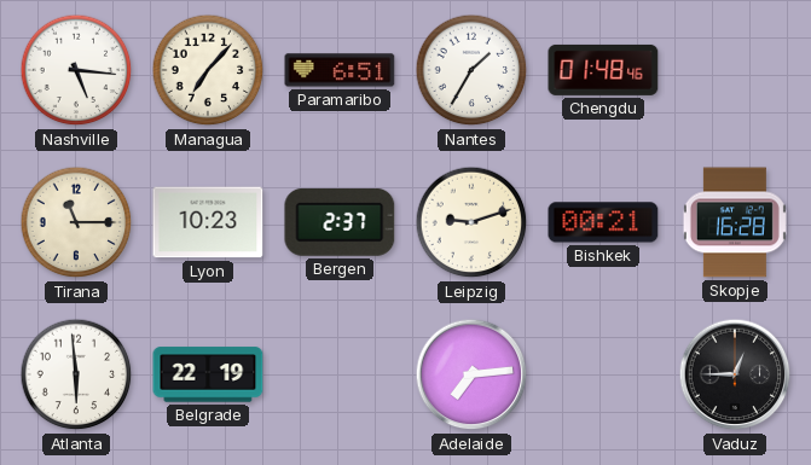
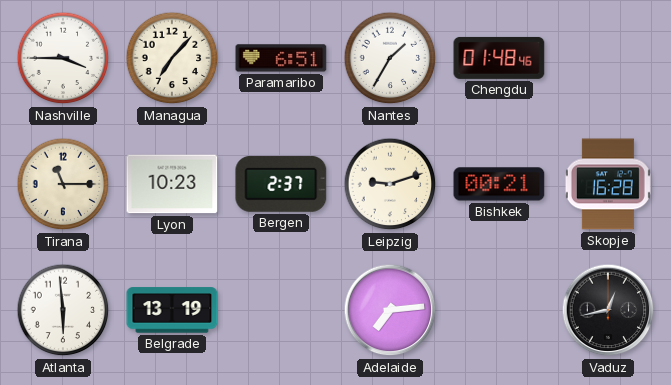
Nashville: 5:16 -> 3:45 (63, 58)
Belgrade: 22:19 -> 13:19 (172, 310)
Vaduz: 12:45 -> 12:43 (608, 310)
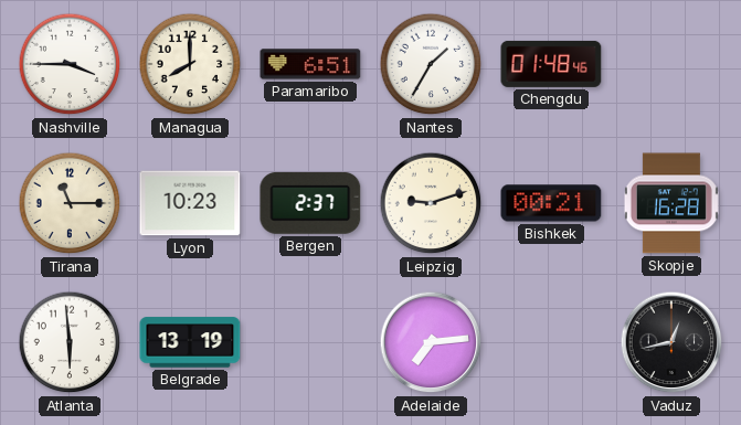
Managua: 7:07 -> 8:00 (190, 64)
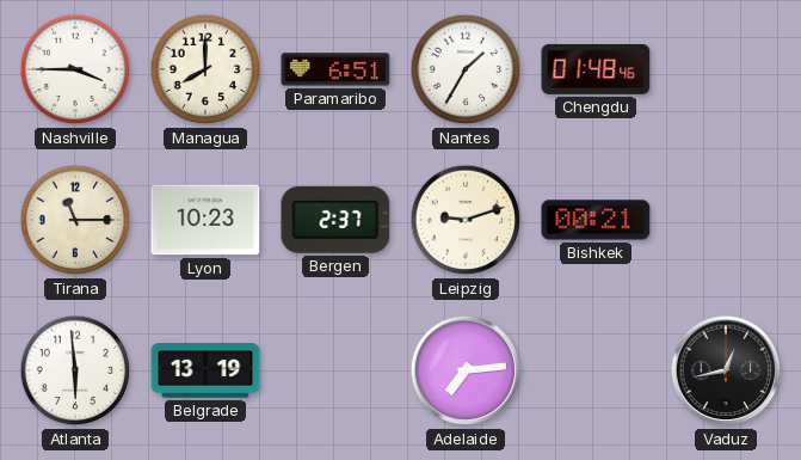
Skopje: 16:28 -> none (671, 203)
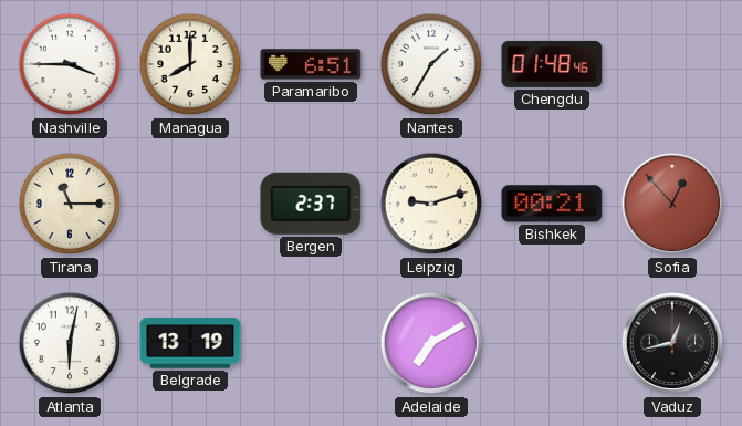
Lyon: 10:23 -> none (205, 220)
Sofia: none -> 12:53 (672, 204)
Atlanta: 5:59 -> 6:02 (70, 343)
Adelaide: 7:14 -> 7:10 (431, 343)
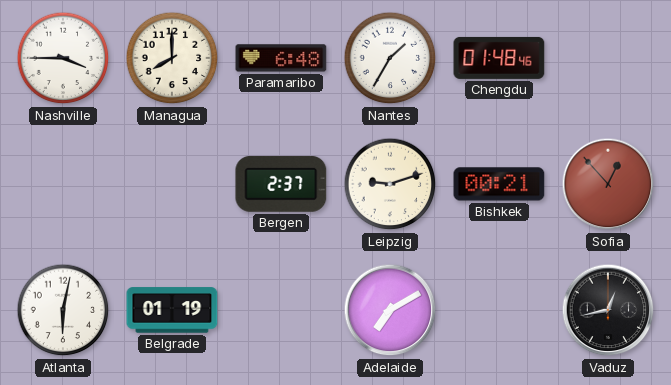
Paramaribo: 6:51 -> 6:48 (281, 58)
Tirana: 11:15 -> none (70, 204)
Belgrade: 13:19 -> 01:19 (172, 310)
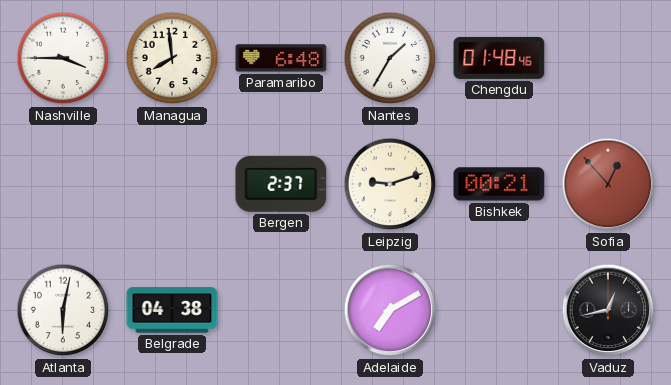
Managua: 8:00 -> 7:59 (172, 58)
Belgrade: 01:19 -> 04:38 (172, 310)
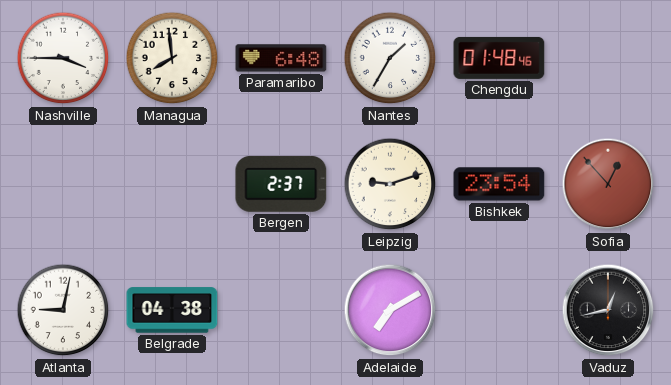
Bishkek: 00:21 -> 23:54 (499, 184)
Atlanta: 6:02 -> 9:02 (63, 310)
